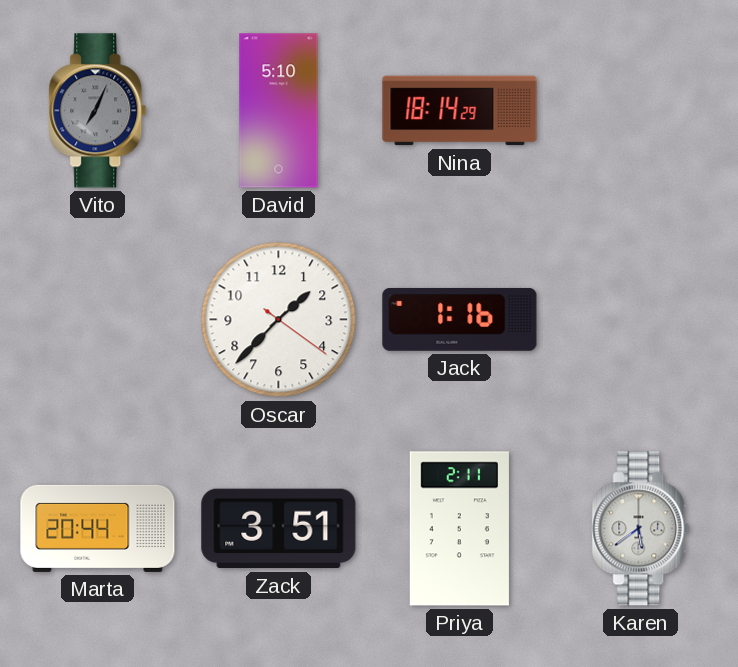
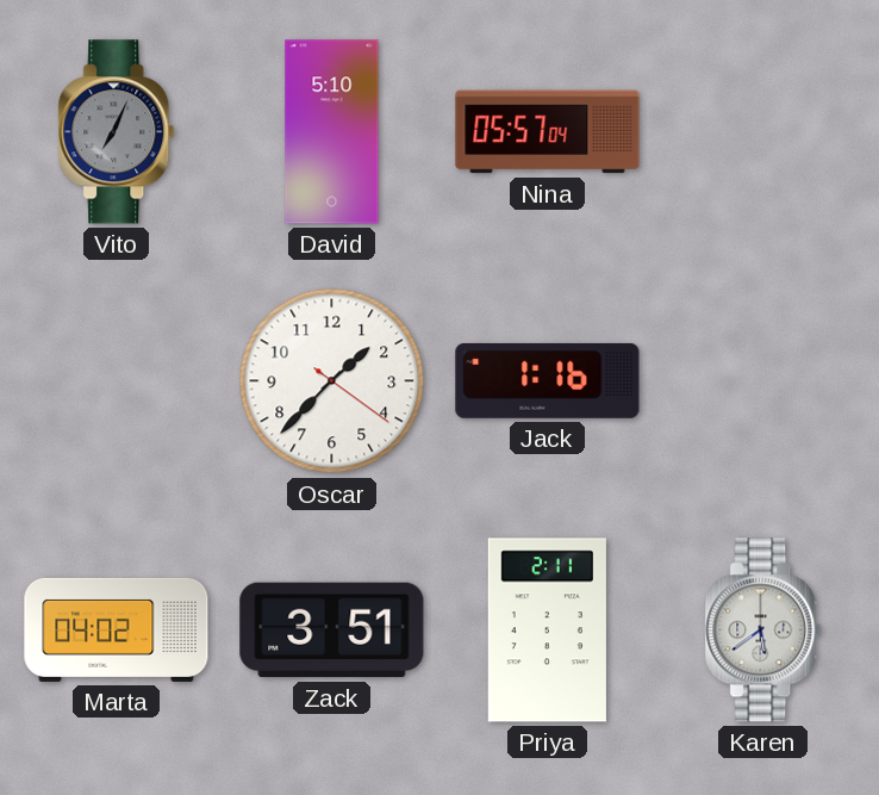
Nina: 18:14 -> 05:57 (548, 132)
Marta: 20:44 -> 04:02 (117, 629)
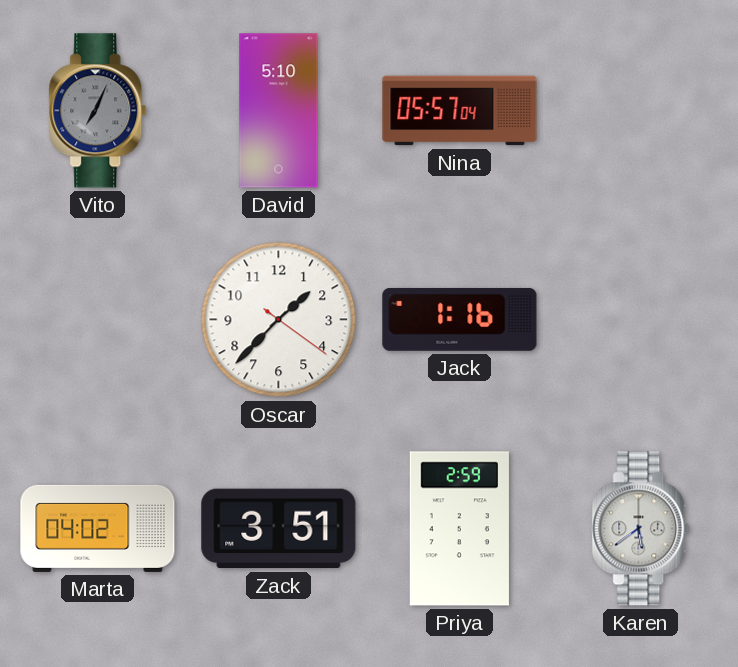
Priya: 2:11 -> 2:59 (459, 529)
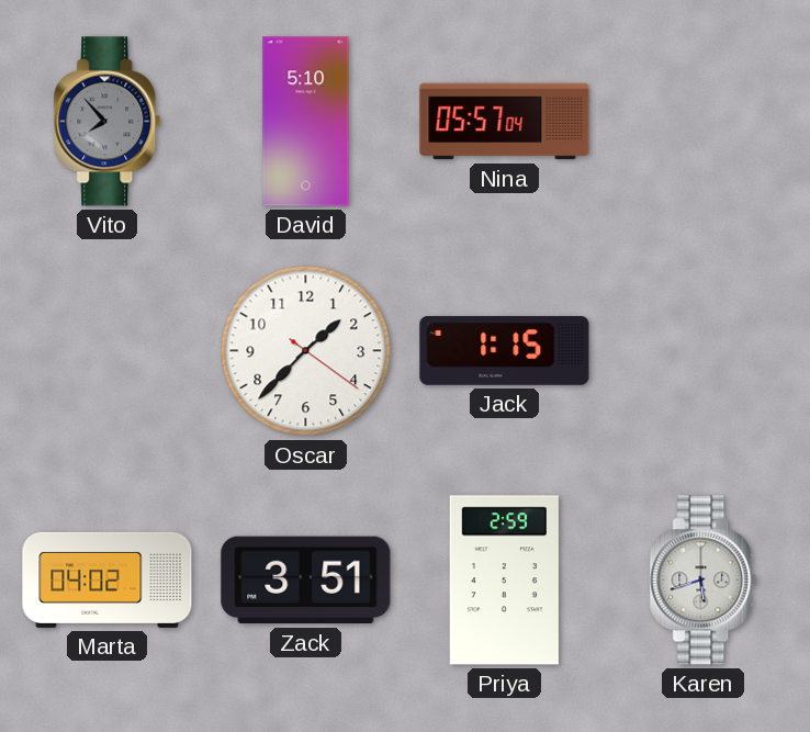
Vito: 7:04 -> 7:53 (108, 122)
Jack: 1:16 -> 1:15 (505, 350)
Karen: 5:39 -> 5:42 (704, 581)
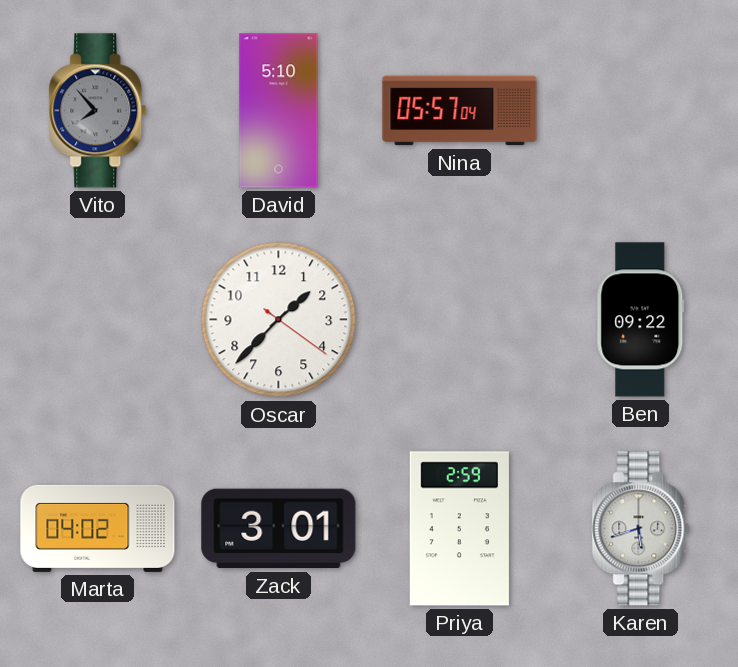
Jack: 1:15 -> none (505, 350)
Ben: none -> 09:22 (641, 320)
Zack: 3:51 -> 3:01 (279, 529)
